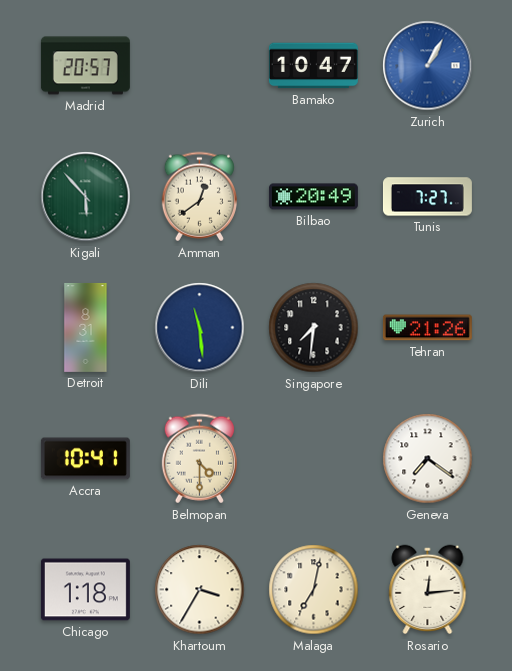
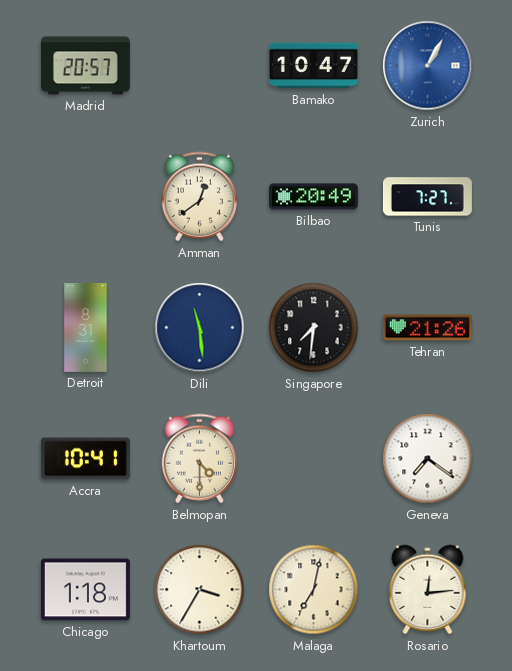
Kigali: 5:53 -> none (86, 197)
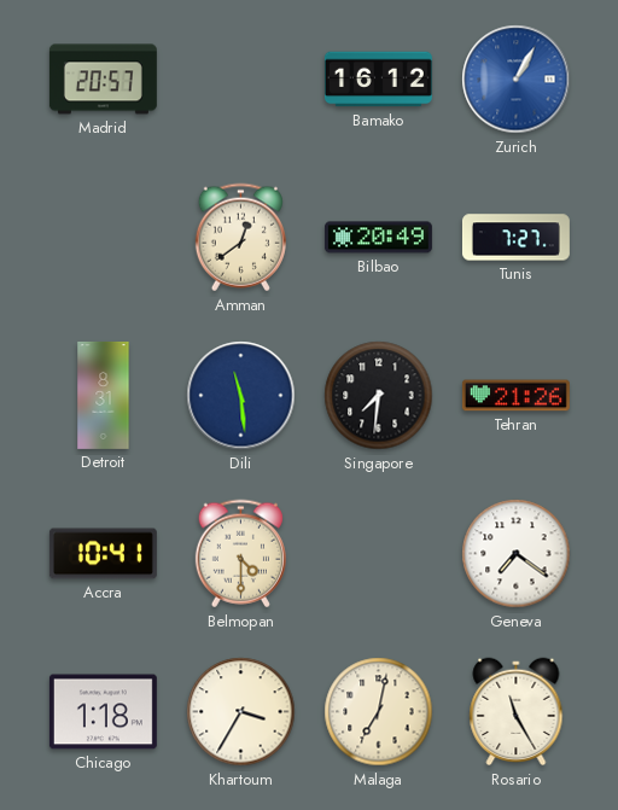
Bamako: 10:47 -> 16:12 (378, 80)
Rosario: 12:14 -> 11:25 (517, 712)
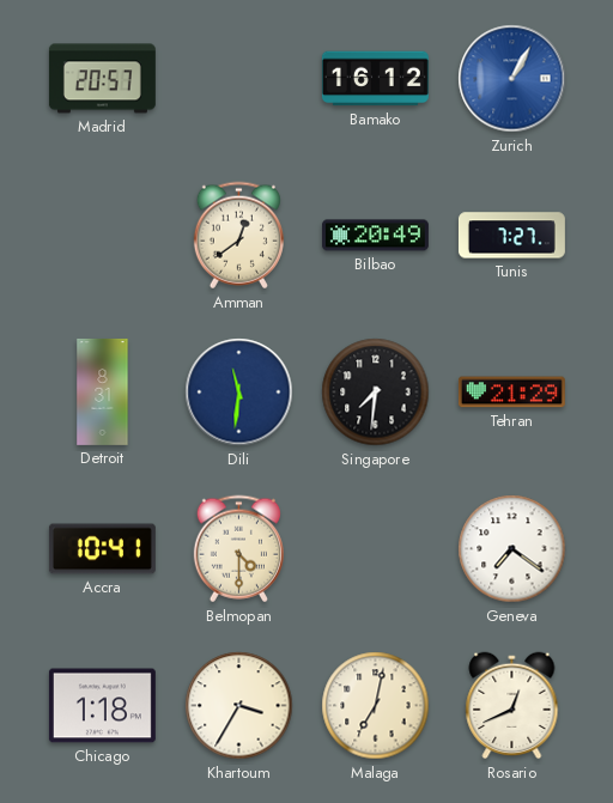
Dili: 11:29 -> 11:31 (239, 393)
Tehran: 21:26 -> 21:29 (511, 393)
Rosario: 11:25 -> 12:41 (512, 706)
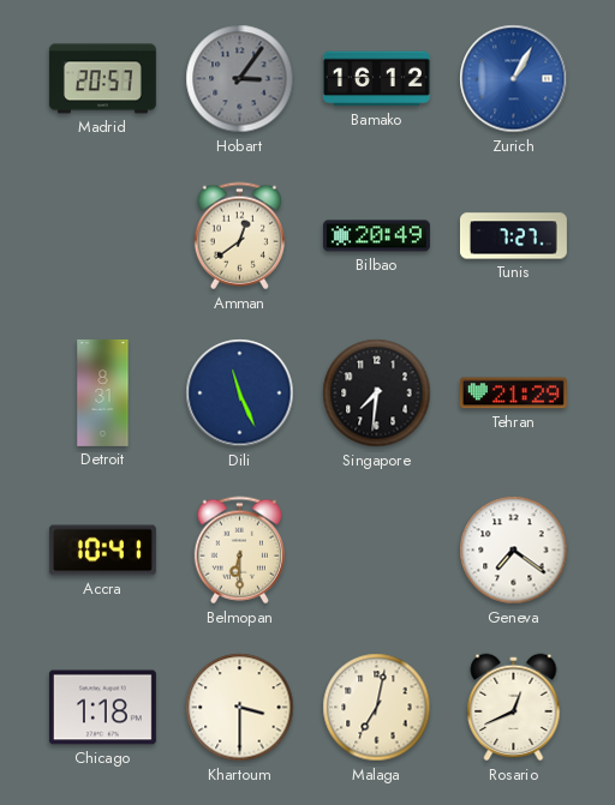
Hobart: none -> 3:06 (240, 79)
Dili: 11:31 -> 11:26 (240, 394)
Belmopan: 4:30 -> 6:30 (239, 551)
Khartoum: 3:35 -> 3:30 (240, 708)
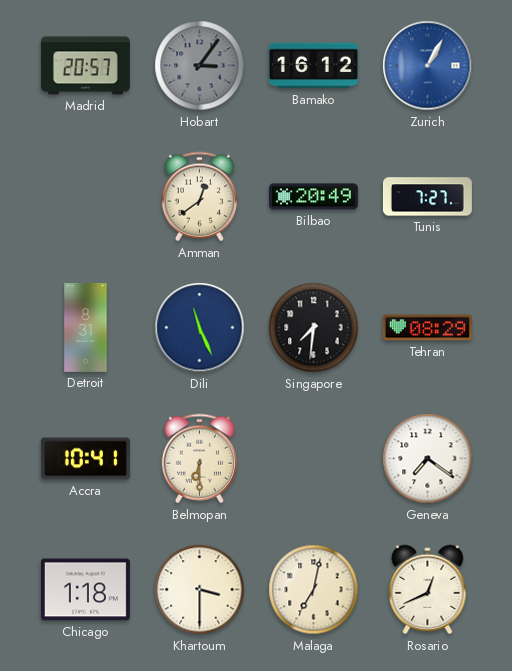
Tehran: 21:29 -> 08:29 (427, 328)
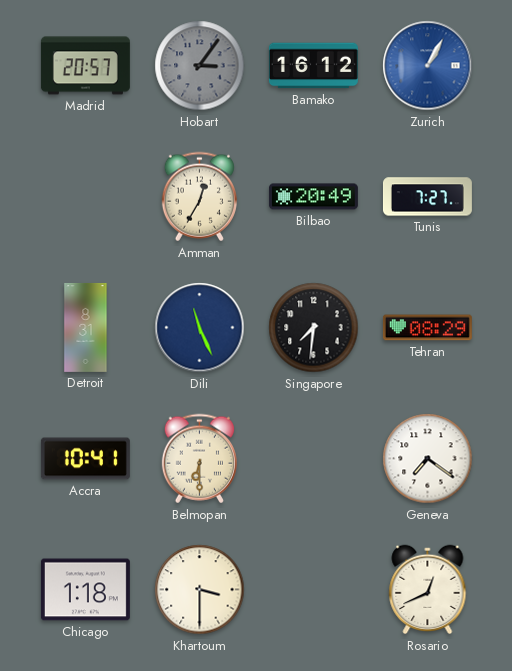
Amman: 12:39 -> 12:35 (199, 197)
Malaga: 7:02 -> none (314, 590)
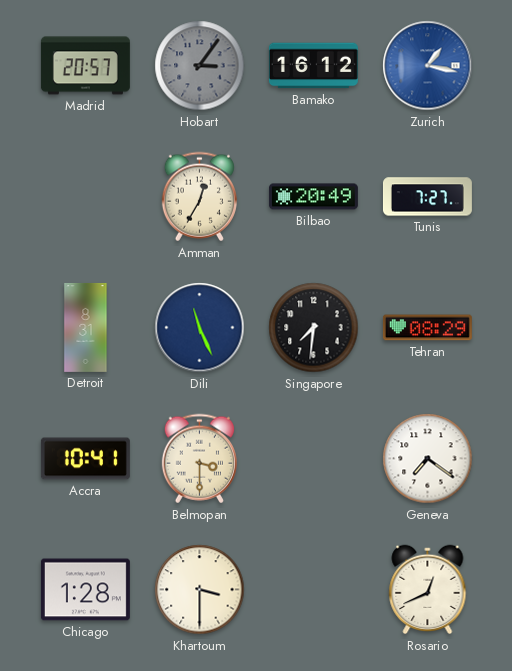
Zurich: 1:05 -> 1:17 (428, 66)
Belmopan: 6:30 -> 3:30 (199, 459)
Chicago: 1:18 -> 1:28 (85, 590)
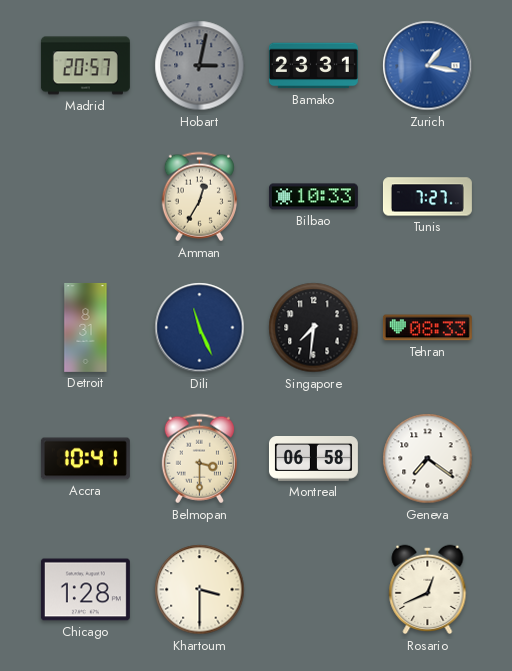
Hobart: 3:06 -> 3:02 (200, 66)
Bamako: 16:12 -> 23:31 (313, 66)
Bilbao: 20:49 -> 10:33 (313, 197)
Tehran: 08:29 -> 08:33 (427, 328)
Montreal: none -> 06:58 (313, 459)
